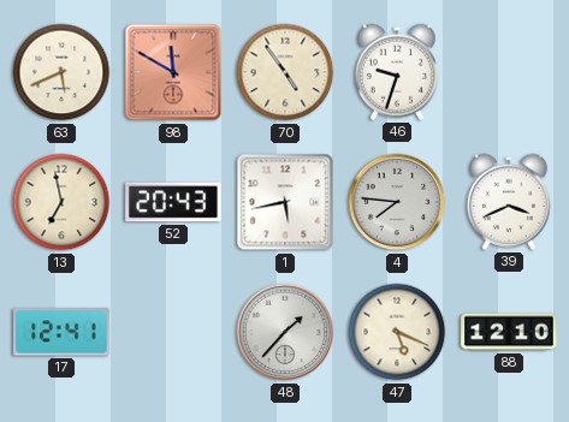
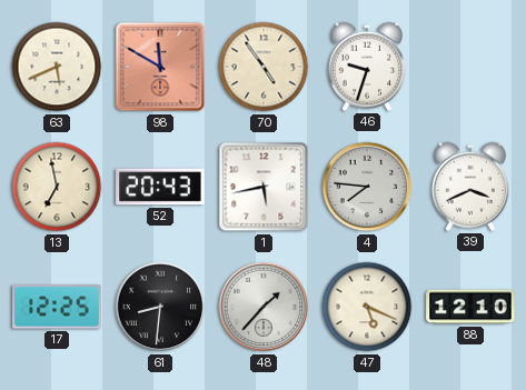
17: 12:41 -> 12:25 (57, 307)
61: none -> 8:31 (160, 307)
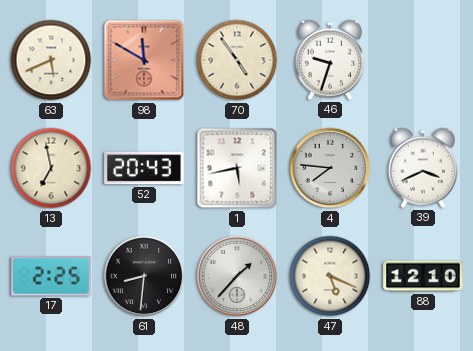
17: 12:25 -> 2:25 (51, 276)
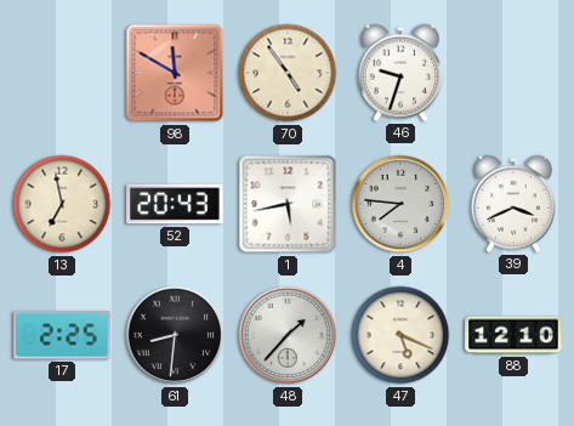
63: 5:41 -> none (51, 60)
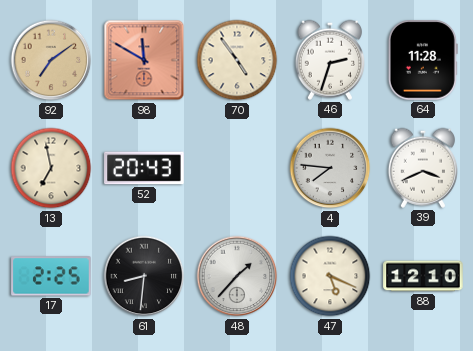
92: none -> 7:09 (51, 60)
46: 9:33 -> 2:33 (329, 60)
64: none -> 11:28 (423, 60)
1: 5:43 -> none (288, 204)
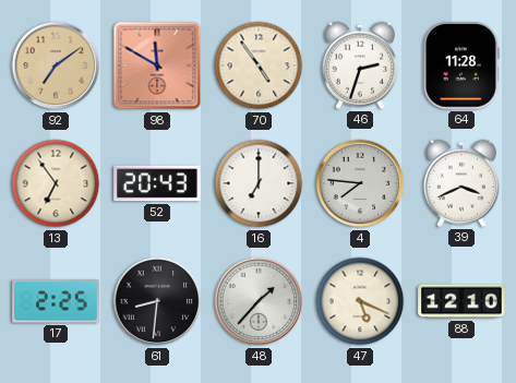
13: 6:58 -> 6:54 (56, 183)
16: none -> 7:00 (259, 183)
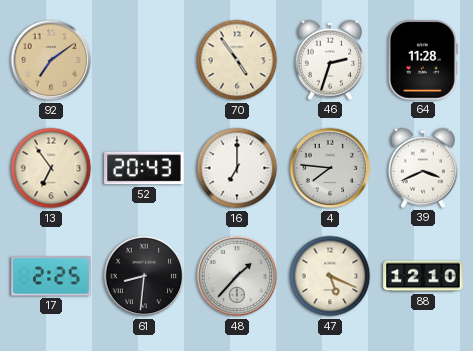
98: 11:50 -> none (157, 65)
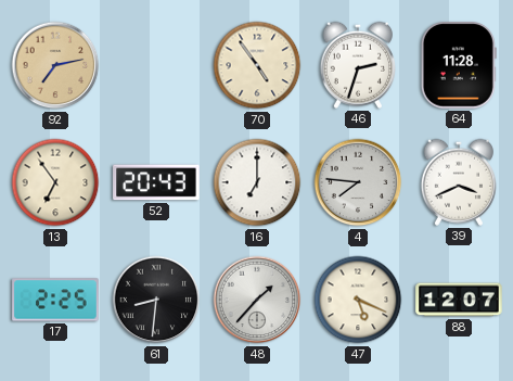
92: 7:09 -> 7:13 (55, 65)
88: 12:10 -> 12:07 (459, 300)
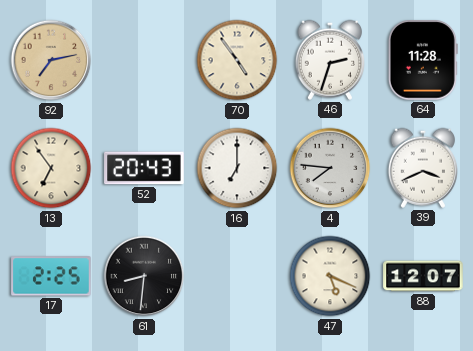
48: 1:37 -> none (257, 300)
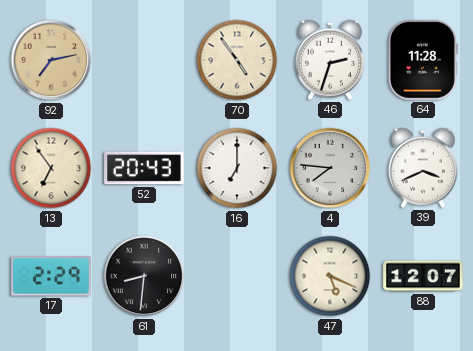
17: 2:25 -> 2:29 (51, 276)
